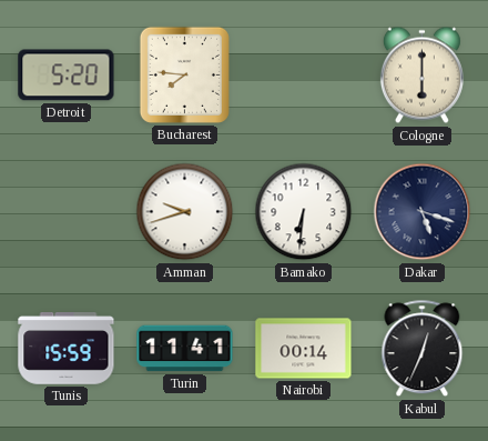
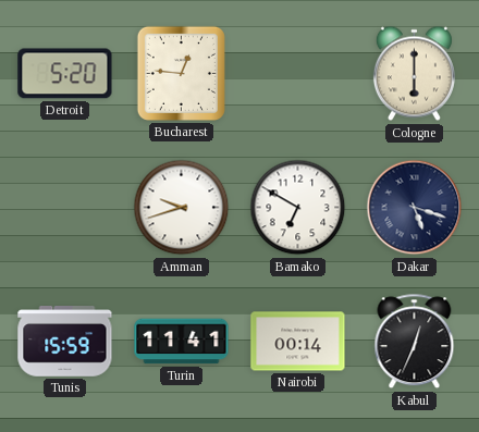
Bucharest: 7:46 -> 12:46 (181, 73)
Bamako: 6:31 -> 6:50 (298, 208)
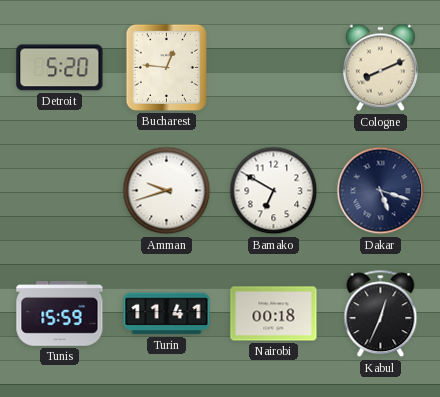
Cologne: 6:00 -> 8:11 (380, 68)
Nairobi: 00:14 -> 00:18 (274, 314)
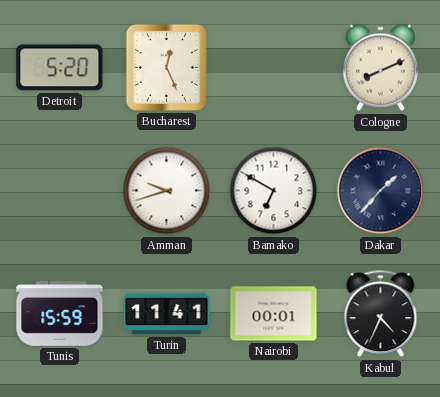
Bucharest: 12:46 -> 12:26 (166, 67)
Dakar: 5:18 -> 1:37 (381, 191)
Nairobi: 00:18 -> 00:01 (274, 314)
Kabul: 12:34 -> 4:34 (381, 314)
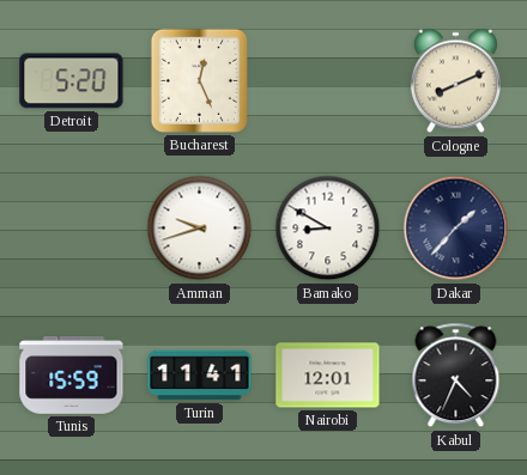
Bamako: 6:50 -> 8:50 (328, 229)
Nairobi: 00:01 -> 12:01 (328, 376)
